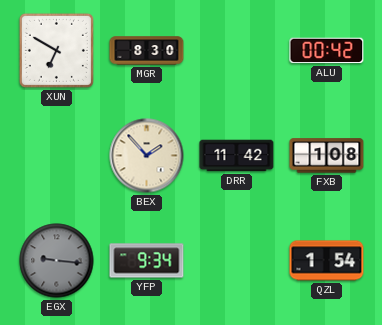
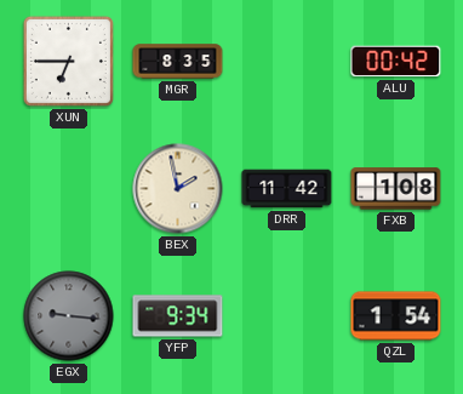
XUN: 6:50 -> 6:45 (68, 61)
MGR: 8:30 -> 8:35 (178, 62)
BEX: 1:53 -> 1:58 (178, 189)
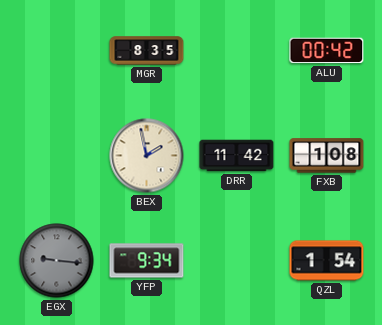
XUN: 6:45 -> none (68, 61)
